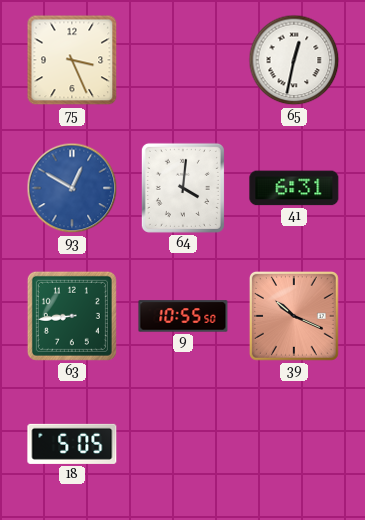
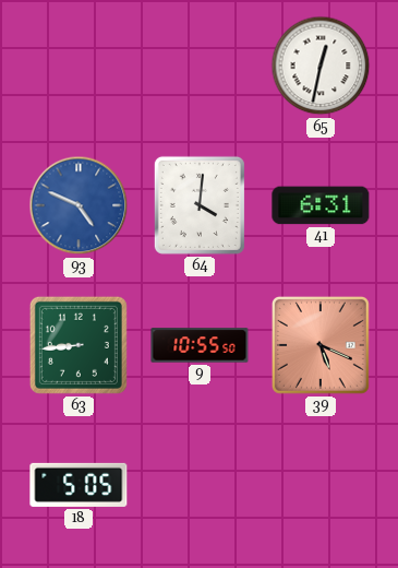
75: 3:26 -> none (72, 60)
93: 12:50 -> 4:49 (79, 205)
39: 10:19 -> 5:19 (321, 345)
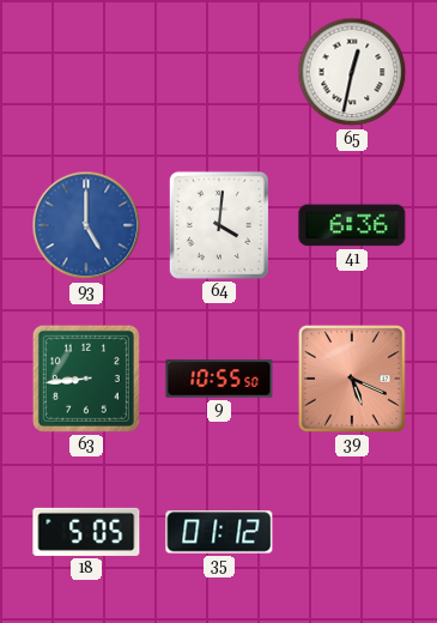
93: 4:49 -> 5:00 (86, 225)
41: 6:31 -> 6:36 (352, 225)
35: none -> 01:12 (219, 532)
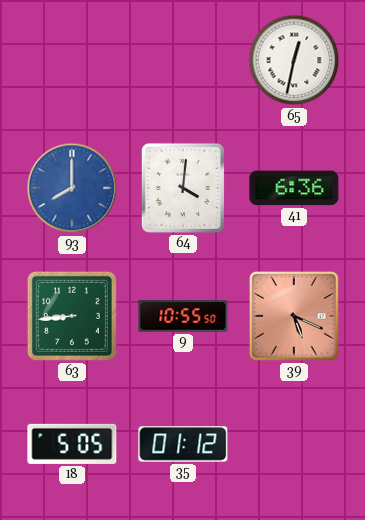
93: 5:00 -> 8:00 (72, 188)
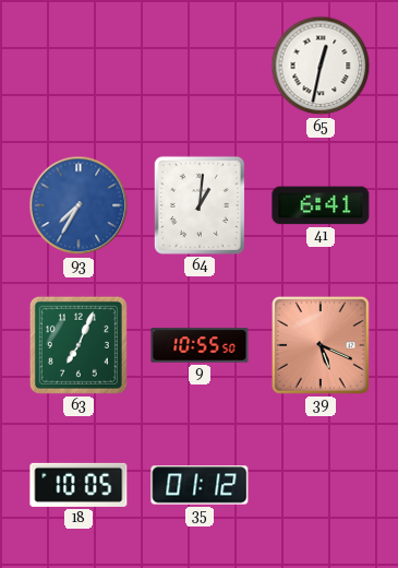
93: 8:00 -> 7:35 (79, 205)
64: 4:01 -> 1:01 (200, 205)
41: 6:36 -> 6:41 (321, 205)
63: 8:44 -> 7:04 (79, 345)
18: 5:05 -> 10:05 (79, 485)
